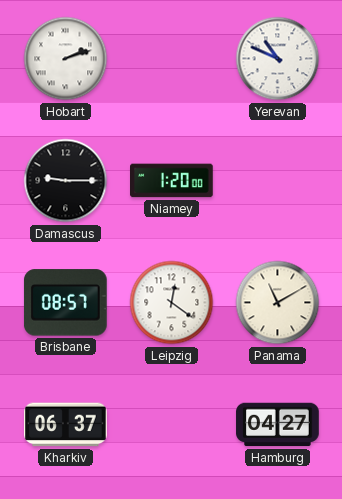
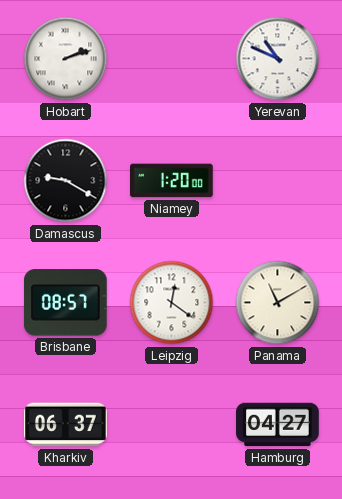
Damascus: 9:15 -> 9:20 (66, 181)
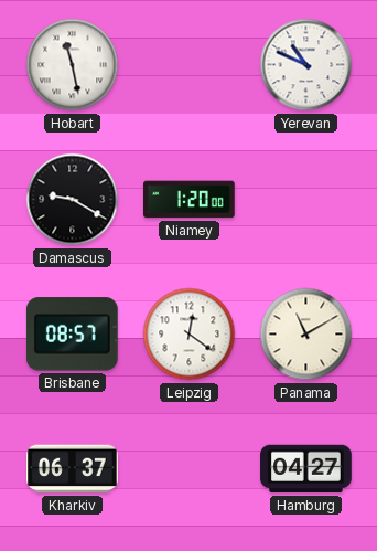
Hobart: 2:12 -> 11:28 (73, 65)
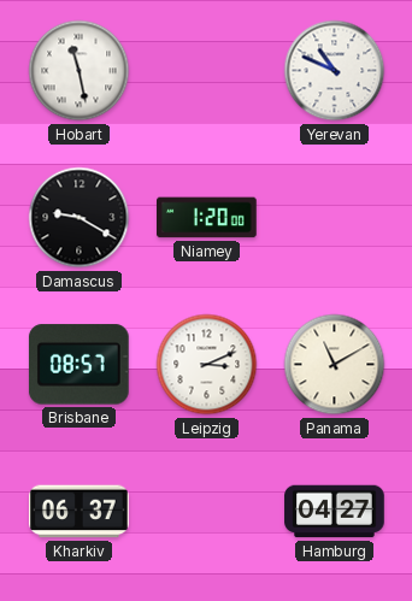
Leipzig: 12:21 -> 3:11 (207, 365)
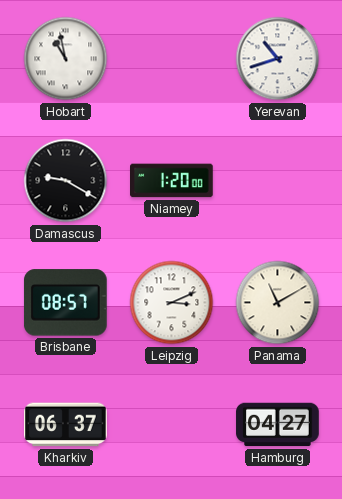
Hobart: 11:28 -> 10:58 (66, 59)
Yerevan: 10:49 -> 10:42 (278, 59)
